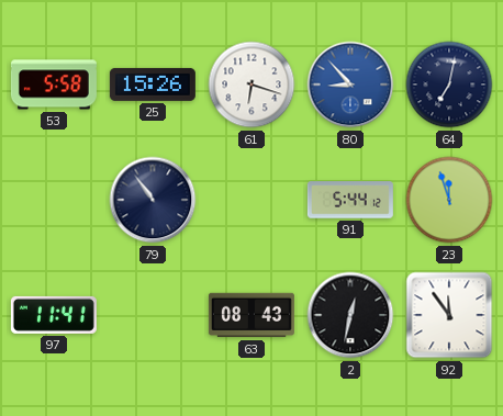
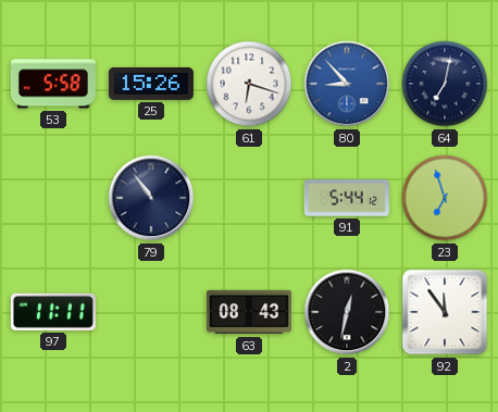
23: 11:57 -> 6:57 (445, 198)
97: 11:41 -> 11:11 (53, 312)
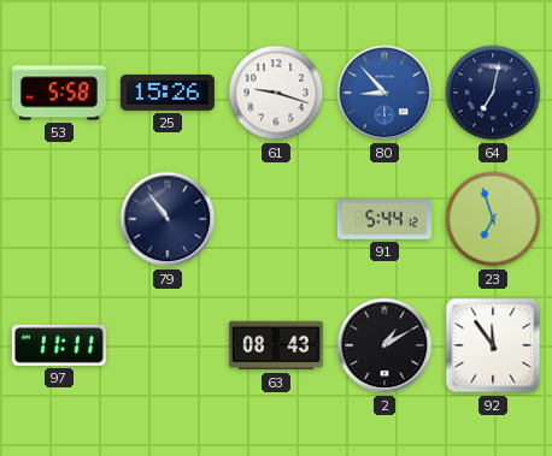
61: 6:18 -> 9:18 (276, 93)
2: 12:32 -> 1:10 (384, 345)
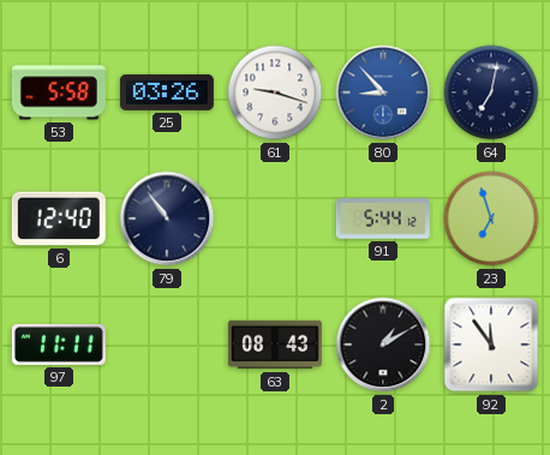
25: 15:26 -> 03:26 (167, 92)
6: none -> 12:40 (59, 218)
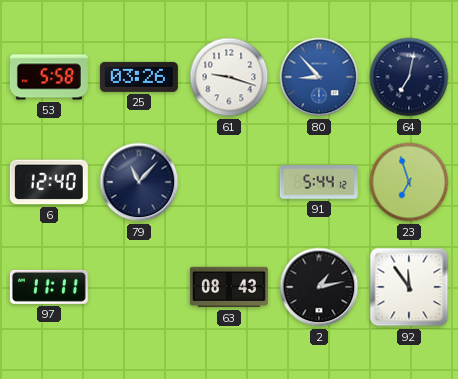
79: 10:54 -> 11:07 (139, 182)
2: 1:10 -> 1:13 (319, 287)
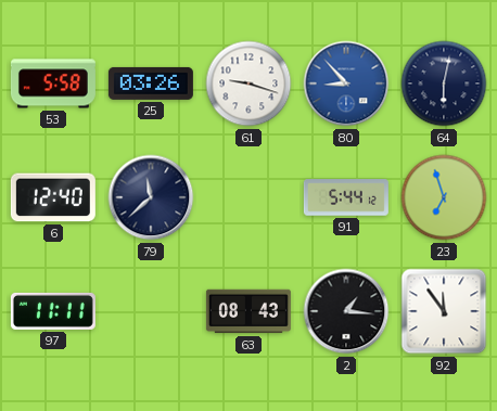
64: 7:02 -> 6:02 (444, 84)
79: 11:07 -> 11:38 (151, 197)
2: 1:13 -> 1:16 (346, 311)
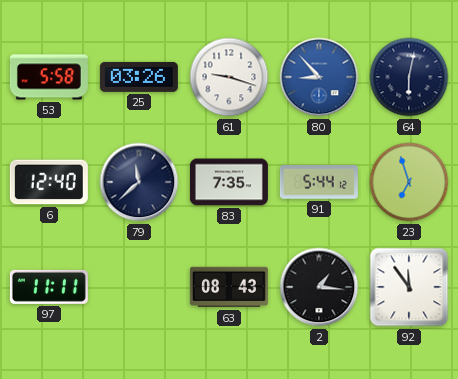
83: none -> 7:35 (229, 182)
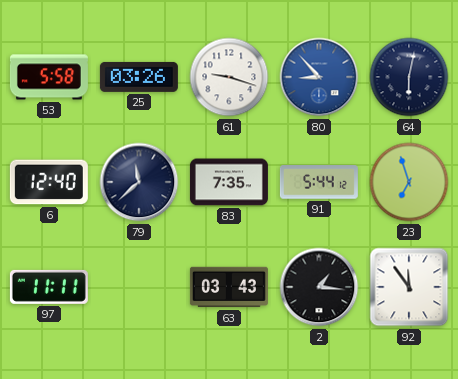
63: 08:43 -> 03:43 (229, 287)
